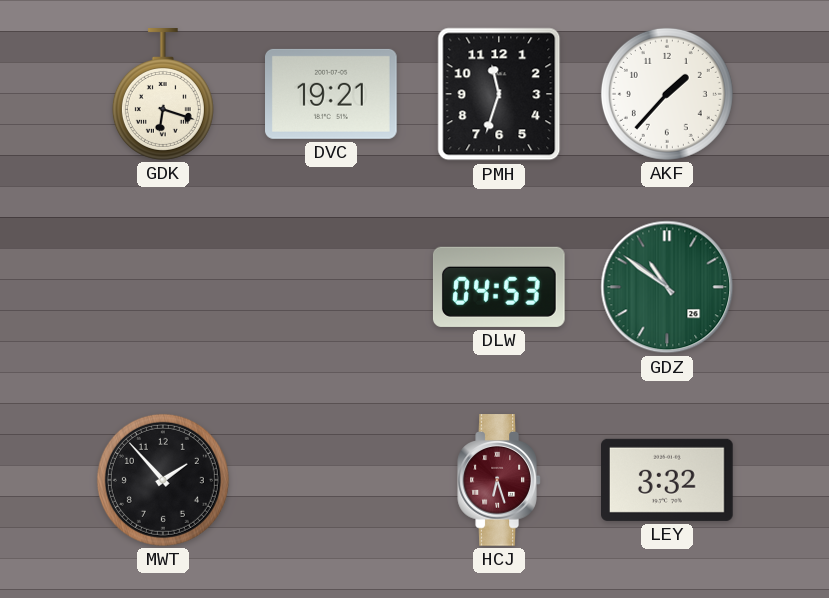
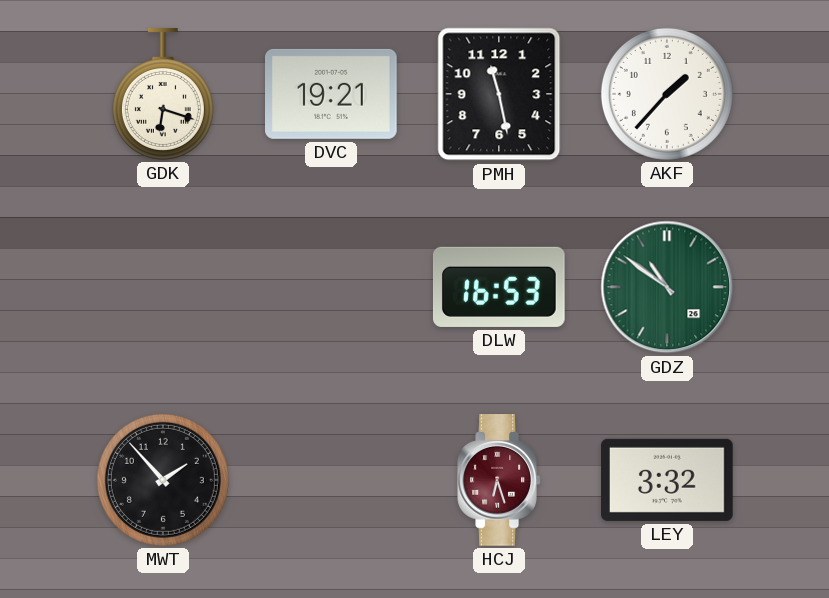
PMH: 11:33 -> 11:28 (499, 94)
DLW: 04:53 -> 16:53 (499, 287)
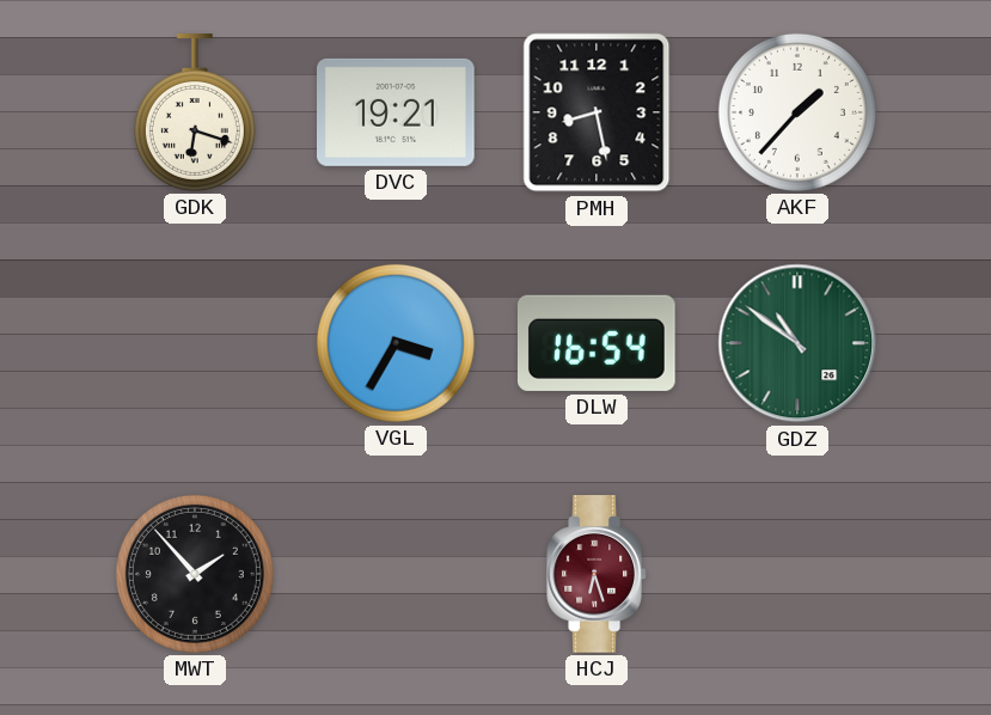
PMH: 11:28 -> 8:28 (597, 112)
VGL: none -> 3:35 (396, 343)
DLW: 16:53 -> 16:54 (597, 343)
LEY: 3:32 -> none (668, 480)
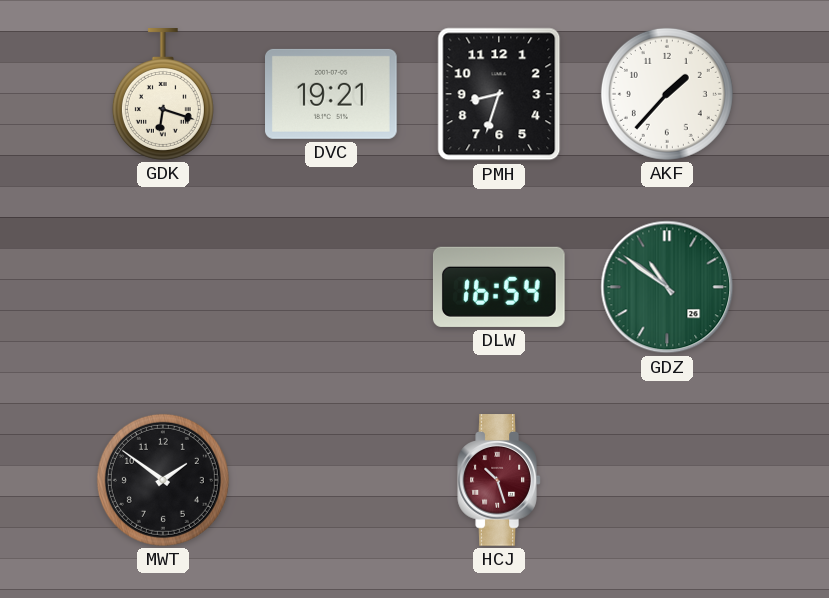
PMH: 8:28 -> 8:33 (499, 94)
VGL: 3:35 -> none (396, 343)
MWT: 1:53 -> 1:51 (163, 480)
HCJ: 6:27 -> 10:27 (499, 480)
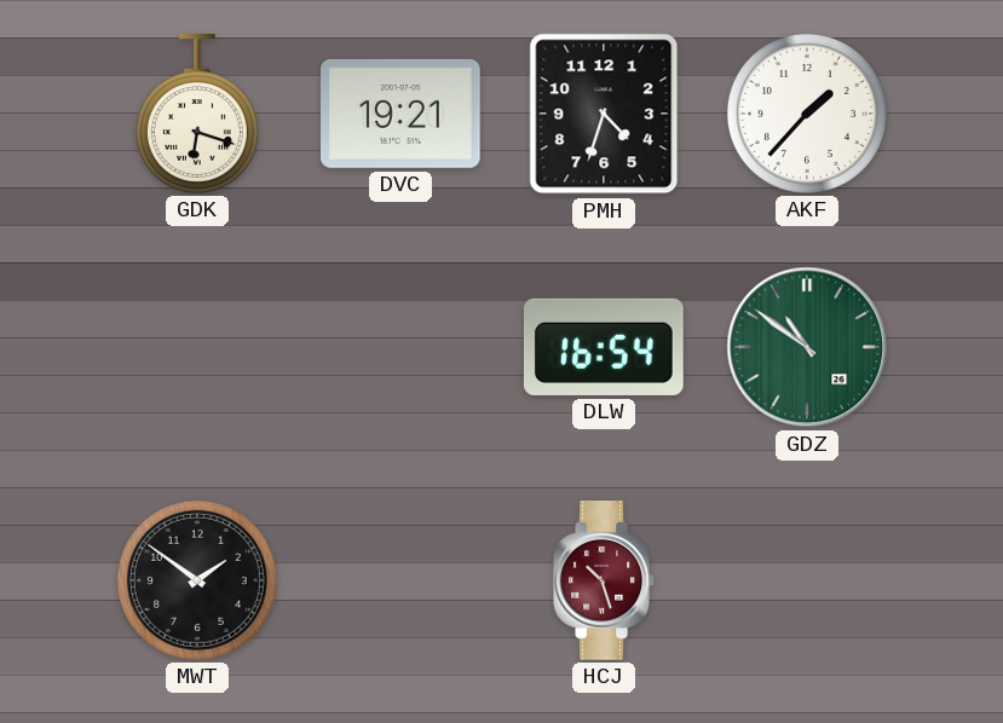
PMH: 8:33 -> 4:33 (604, 114)
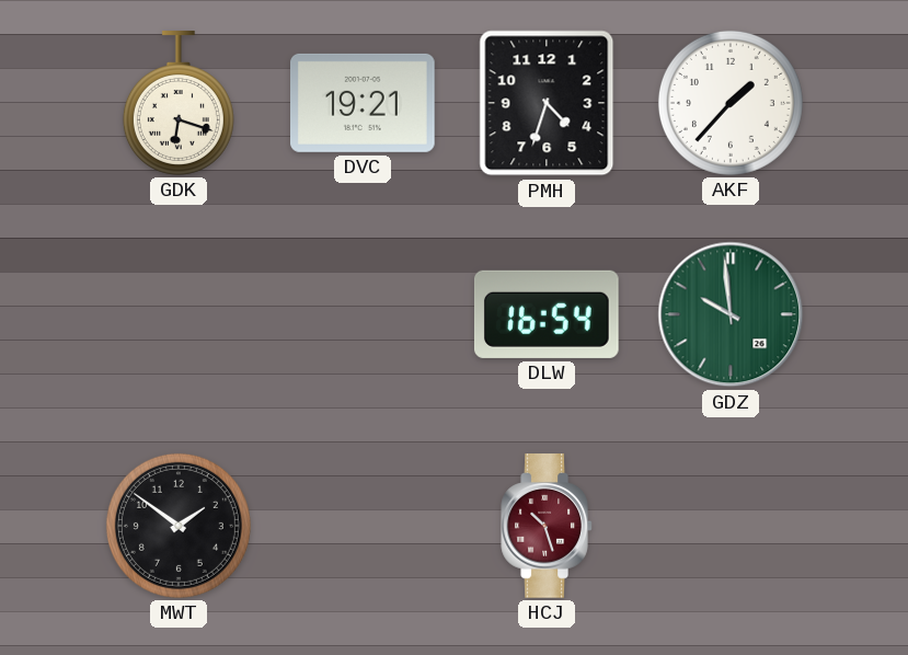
GDZ: 10:51 -> 9:59 (731, 314)
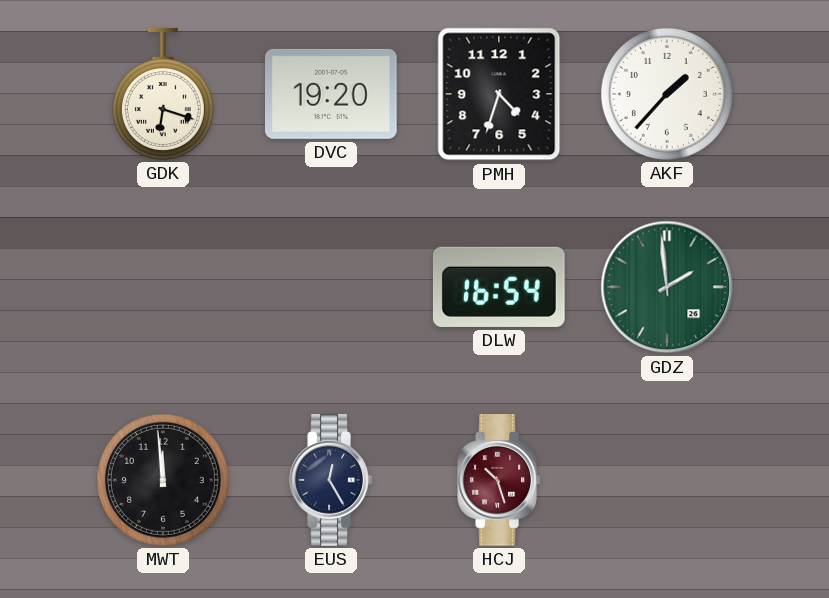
DVC: 19:21 -> 19:20 (332, 94)
GDZ: 9:59 -> 1:59 (667, 287)
MWT: 1:51 -> 11:59 (163, 480)
EUS: none -> 12:25 (331, 480)
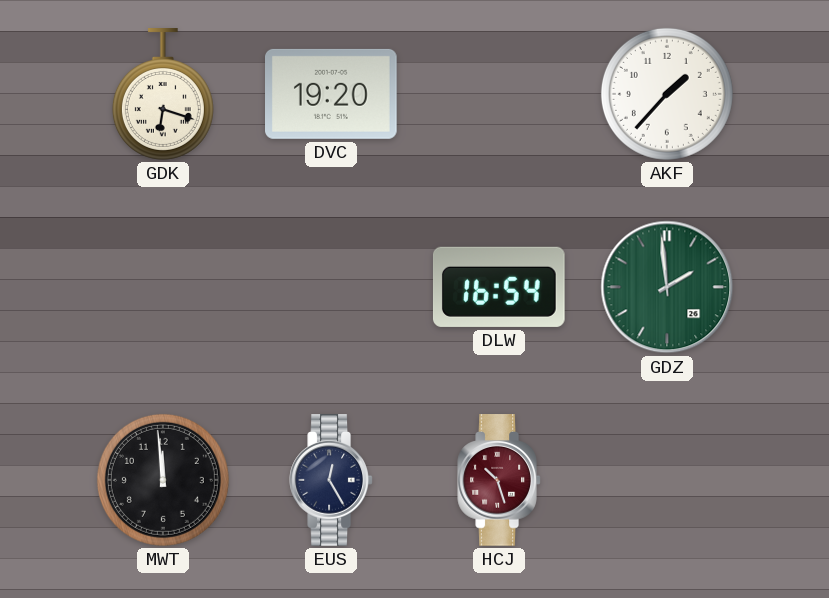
PMH: 4:33 -> none (499, 94)
